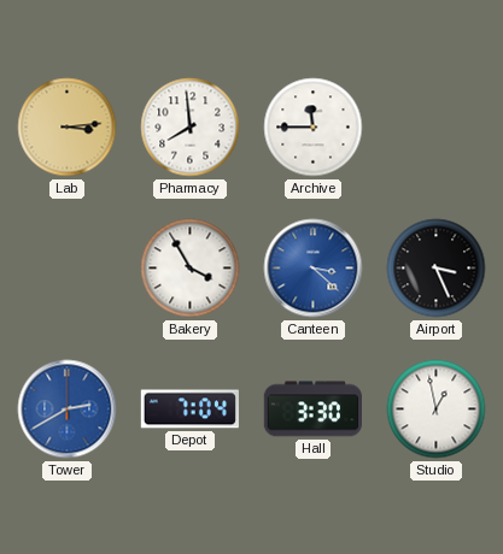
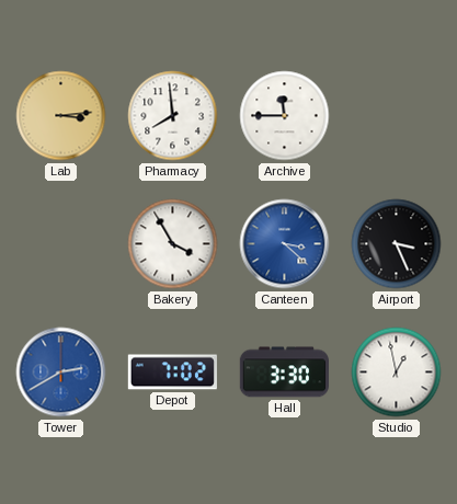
Depot: 7:04 -> 7:02 (172, 373)
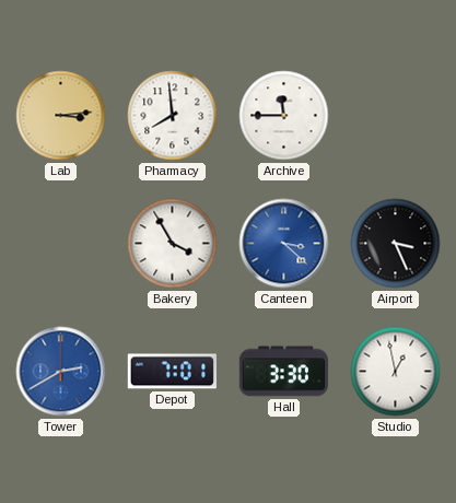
Depot: 7:02 -> 7:01 (172, 372)
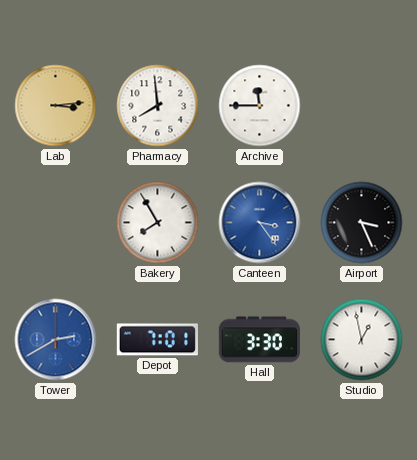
Bakery: 3:55 -> 7:55 (158, 223)
Canteen: 3:22 -> 3:24 (260, 223)
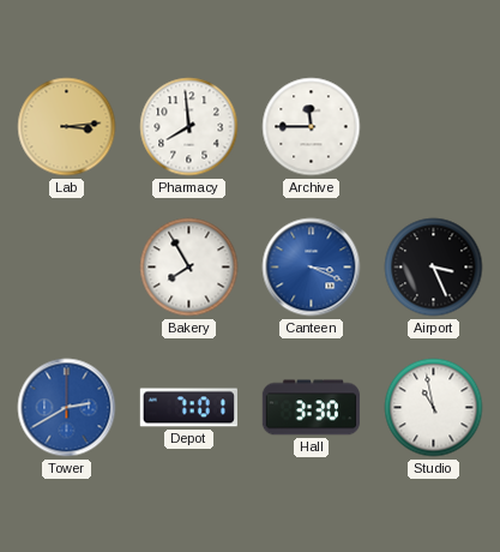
Canteen: 3:24 -> 3:19 (312, 268)
Studio: 12:58 -> 10:58 (434, 408)
